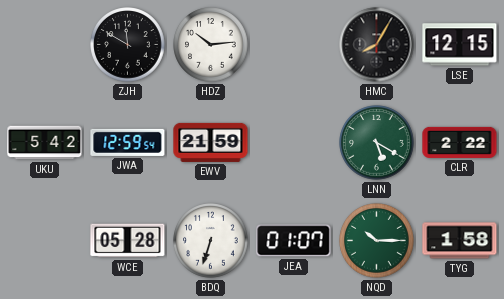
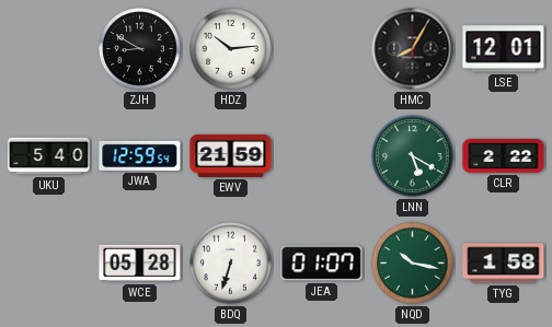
ZJH: 11:50 -> 8:50 (140, 49)
LSE: 12:15 -> 12:01 (504, 49)
UKU: 5:42 -> 5:40 (49, 156)
NQD: 10:15 -> 10:17 (413, 264)
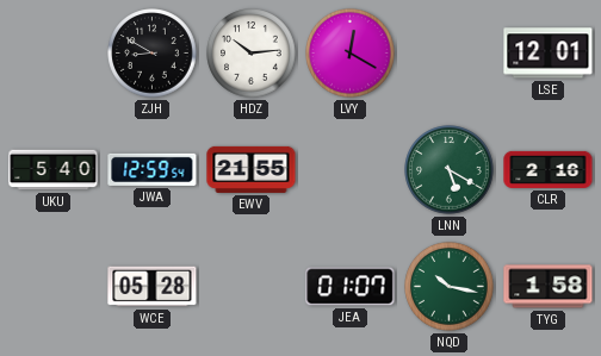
LVY: none -> 12:20 (351, 54)
HMC: 8:05 -> none (413, 49)
EWV: 21:59 -> 21:55 (252, 169)
CLR: 2:22 -> 2:16 (549, 169)
BDQ: 6:33 -> none (231, 264)
